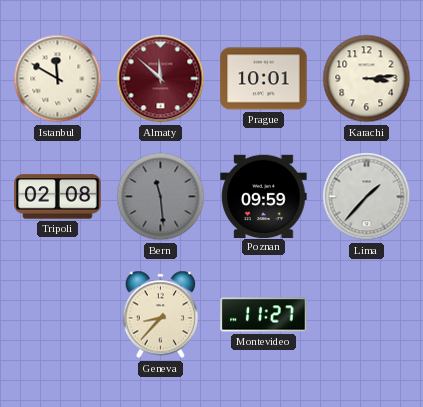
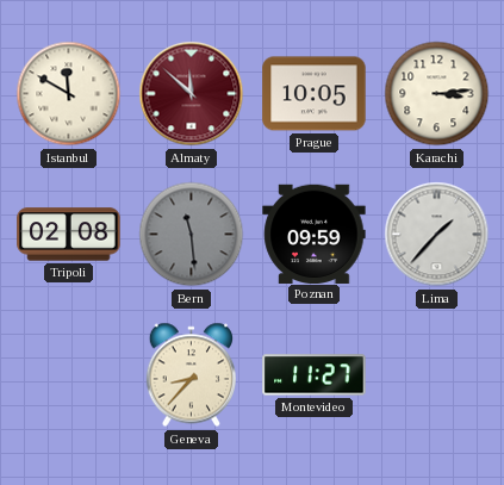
Prague: 10:01 -> 10:05 (315, 94)
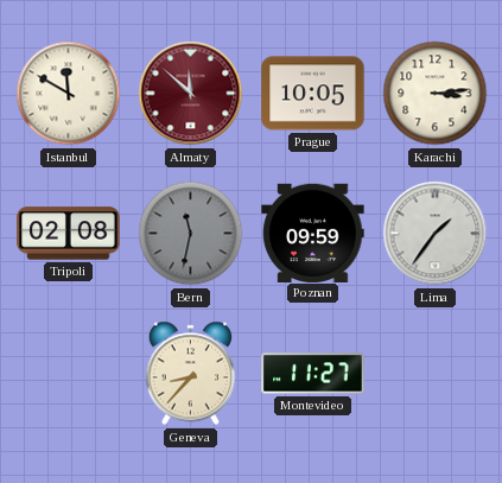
Bern: 11:29 -> 11:32 (191, 234)
Lima: 1:37 -> 1:36 (436, 234)
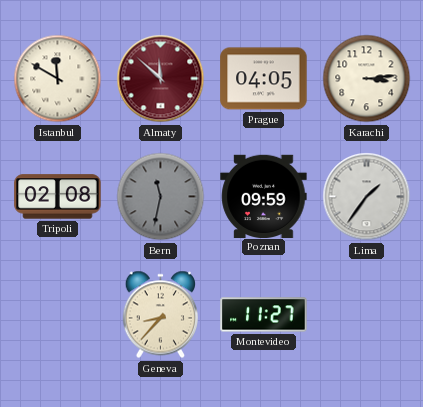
Prague: 10:05 -> 04:05 (264, 79)
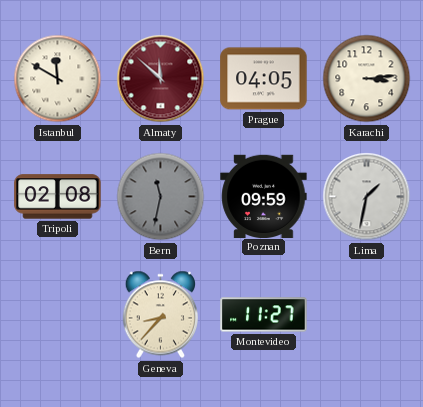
Lima: 1:36 -> 1:32 (367, 197)
